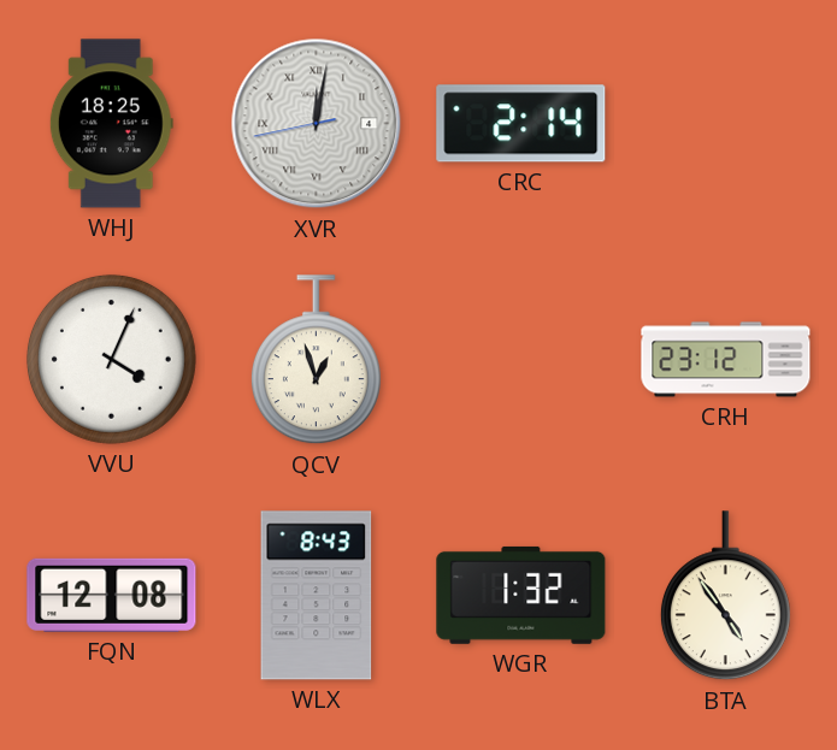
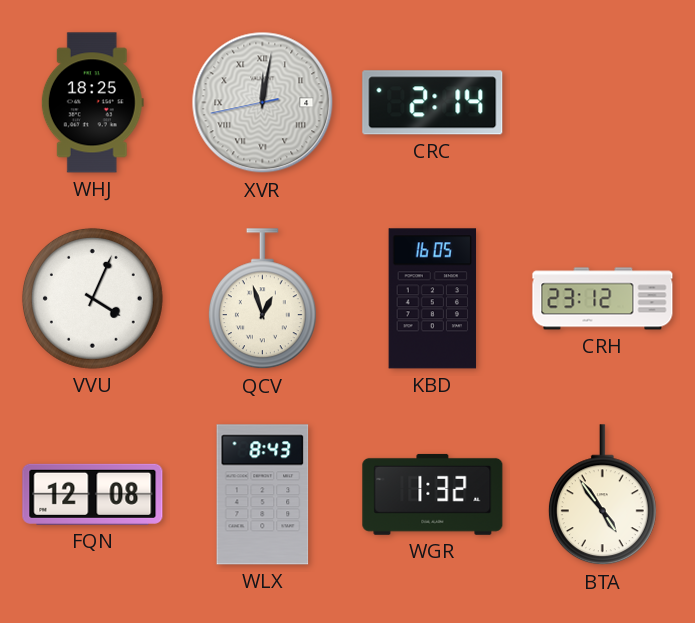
KBD: none -> 16:05 (433, 299)
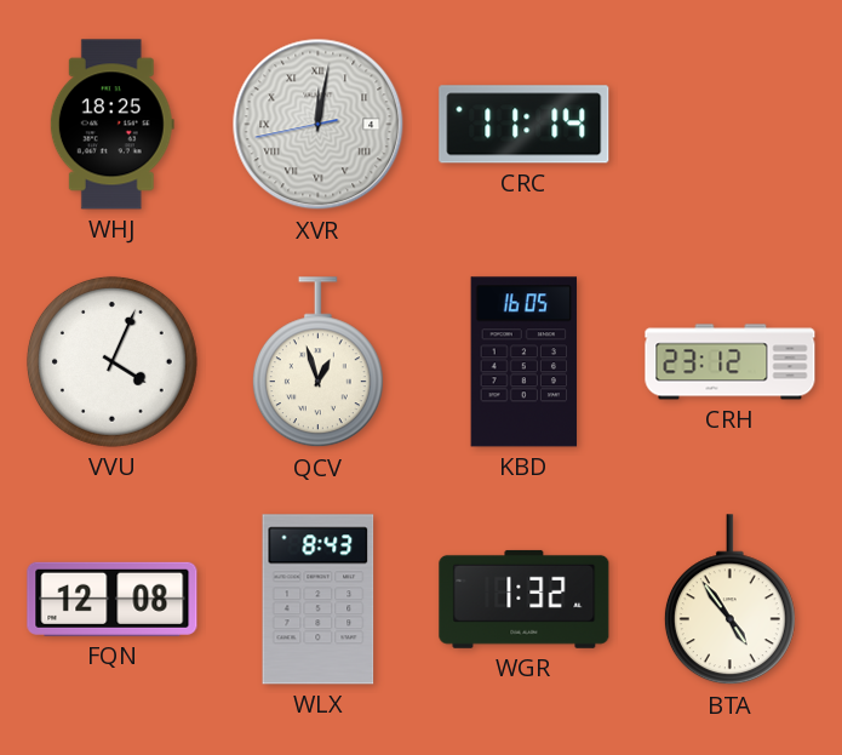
CRC: 2:14 -> 11:14 (525, 125)
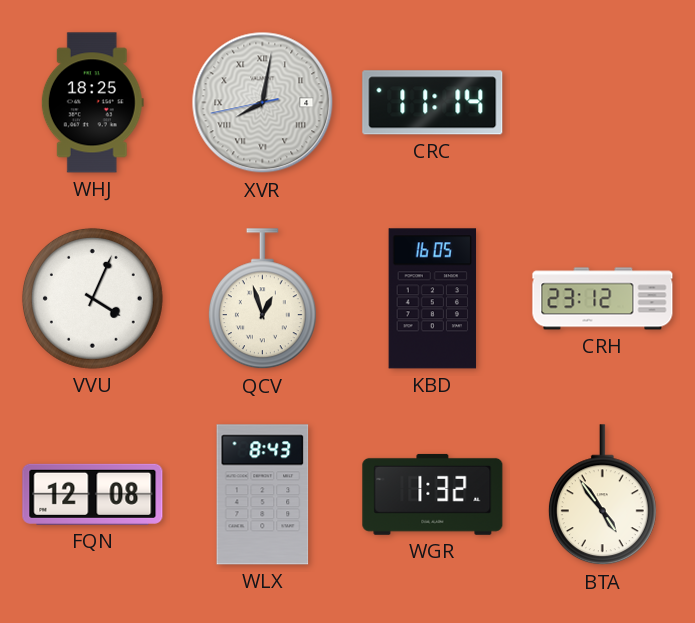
XVR: 12:01 -> 8:01 (263, 103)
